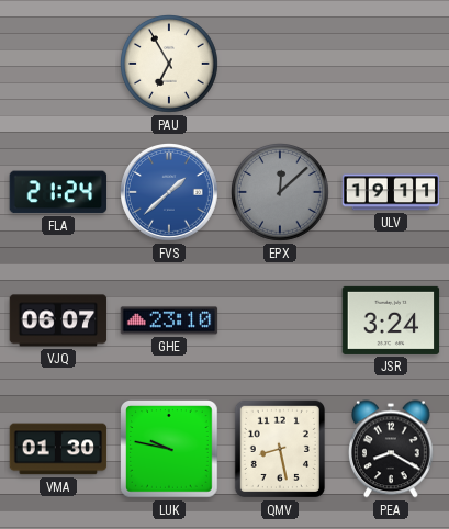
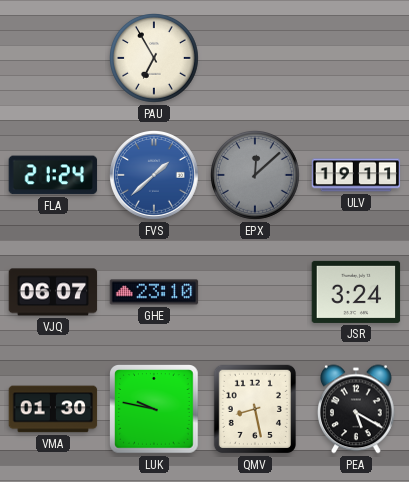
PEA: 8:20 -> 5:20 (357, 409)
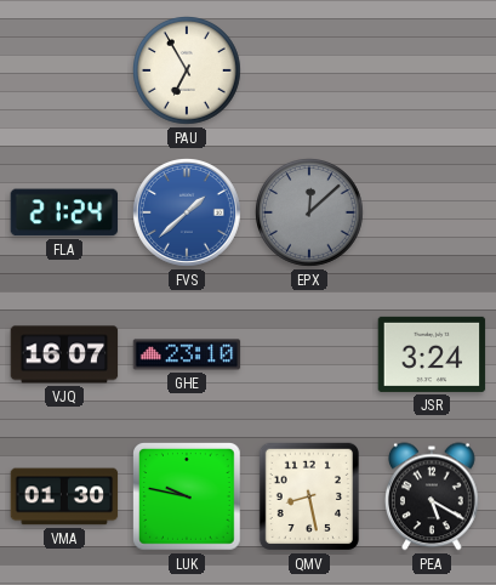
ULV: 19:11 -> none (356, 175)
VJQ: 06:07 -> 16:07 (64, 354)
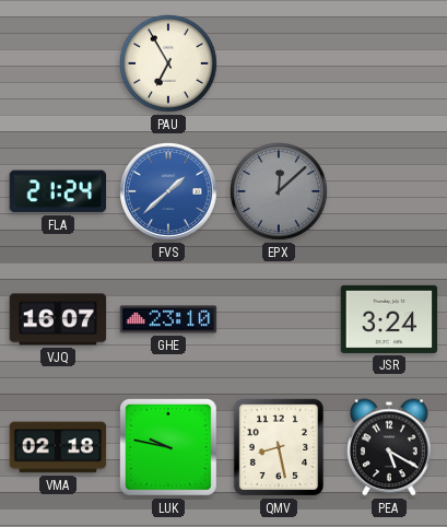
VMA: 01:30 -> 02:18 (58, 447)
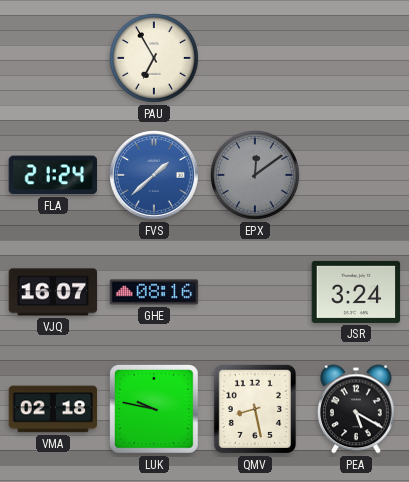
EPX: 12:08 -> 12:09 (256, 176)
GHE: 23:10 -> 08:16 (154, 292)
